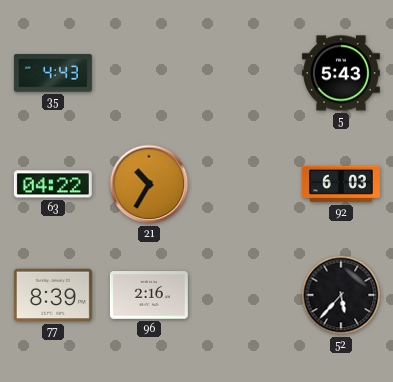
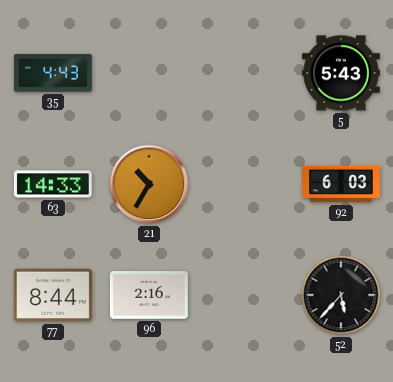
63: 04:22 -> 14:33 (53, 184)
77: 8:39 -> 8:44 (53, 295)
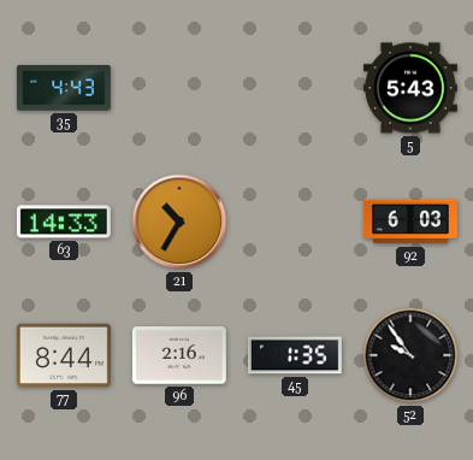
45: none -> 1:35 (295, 355)
52: 5:37 -> 9:54 (410, 355)
